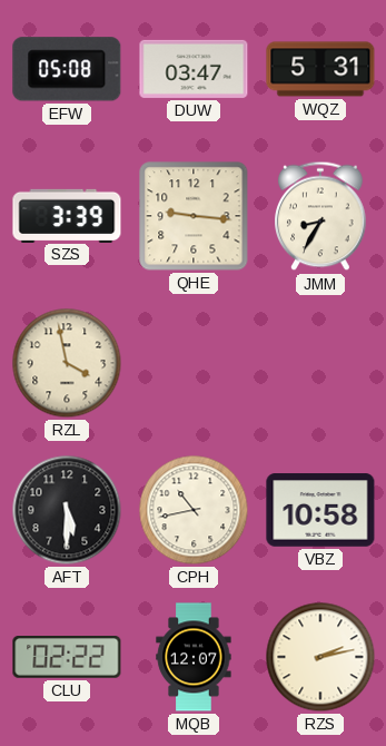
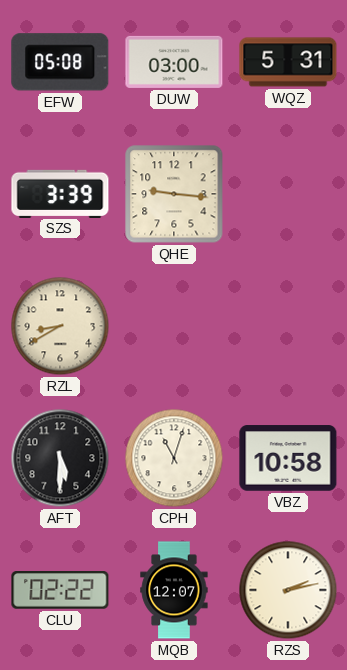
DUW: 03:47 -> 03:00 (174, 62)
JMM: 8:35 -> none (320, 216)
RZL: 3:58 -> 8:40 (60, 326)
CPH: 10:43 -> 11:03 (174, 458)
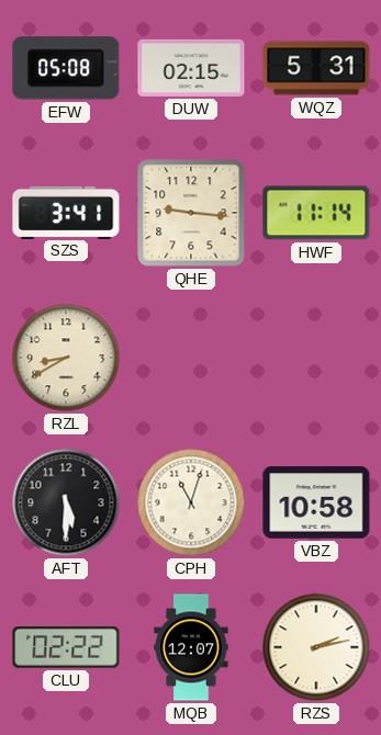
DUW: 03:00 -> 02:15 (191, 68)
SZS: 3:39 -> 3:41 (66, 212)
HWF: none -> 11:14 (316, 213)
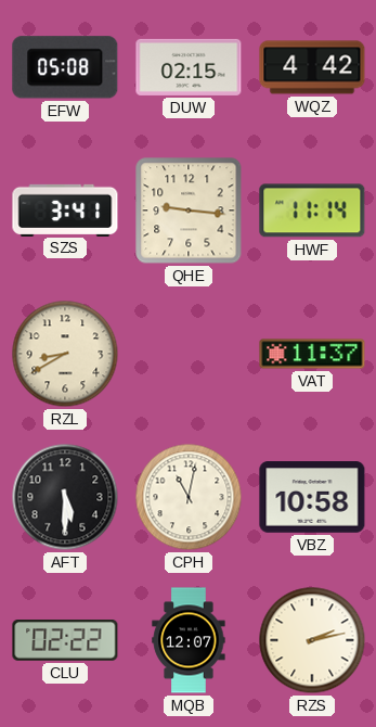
WQZ: 5:31 -> 4:42 (312, 67)
VAT: none -> 11:37 (312, 354)
CPH: 11:03 -> 11:02 (189, 497)
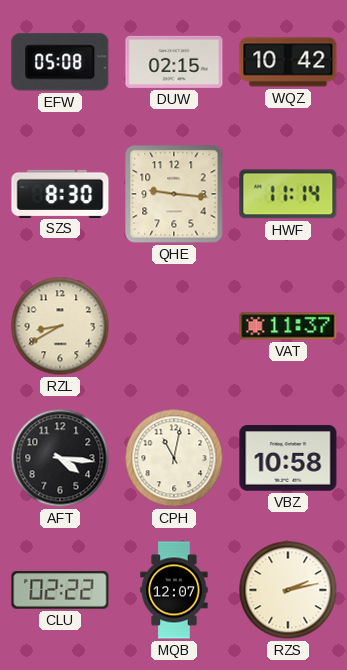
WQZ: 4:42 -> 10:42 (288, 62)
SZS: 3:41 -> 8:30 (60, 193)
AFT: 5:30 -> 4:16 (60, 458)
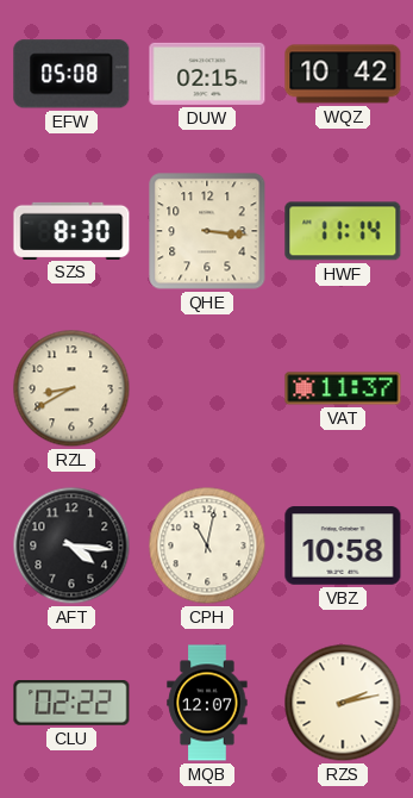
QHE: 9:16 -> 3:16 (207, 231)
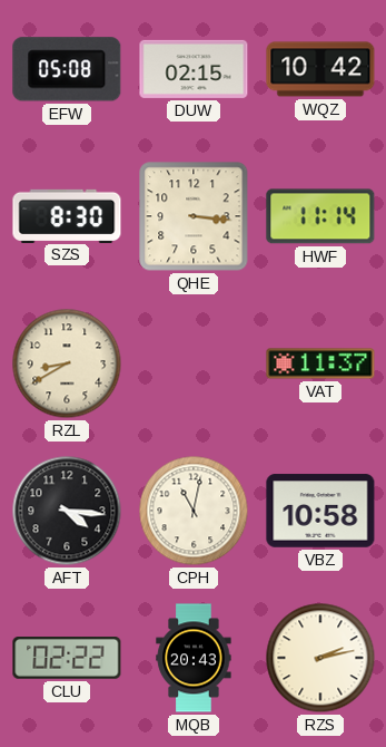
MQB: 12:07 -> 20:43 (194, 658)
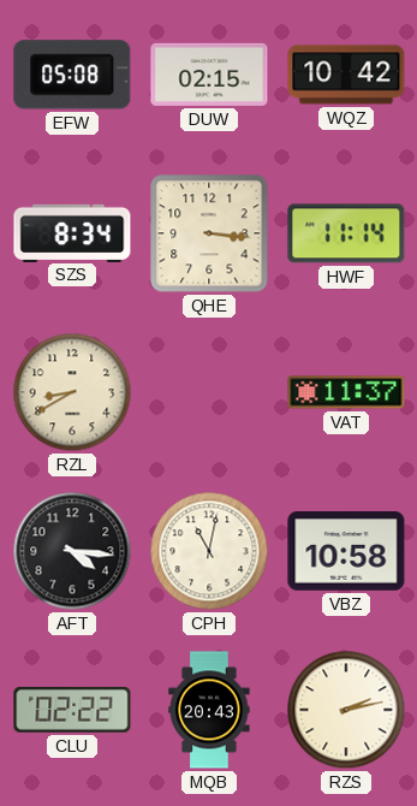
SZS: 8:30 -> 8:34 (72, 232)
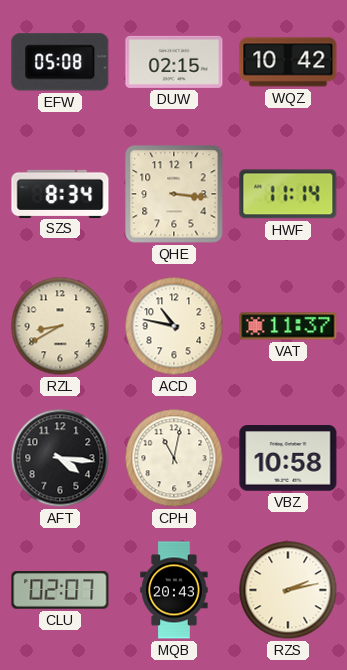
ACD: none -> 10:47 (174, 326)
CLU: 02:22 -> 02:07 (60, 591)
